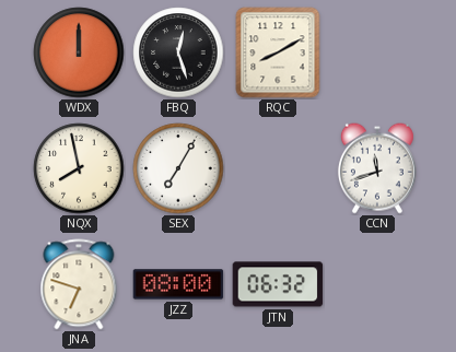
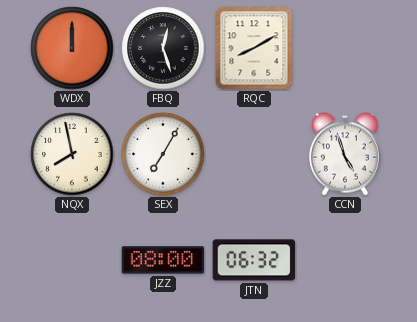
CCN: 11:42 -> 4:57 (345, 154)
JNA: 6:48 -> none (79, 284)
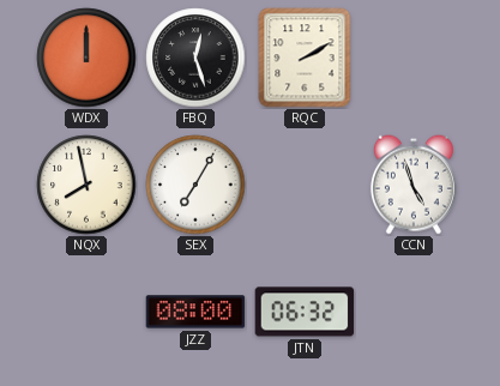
RQC: 8:10 -> 2:10 (305, 58)
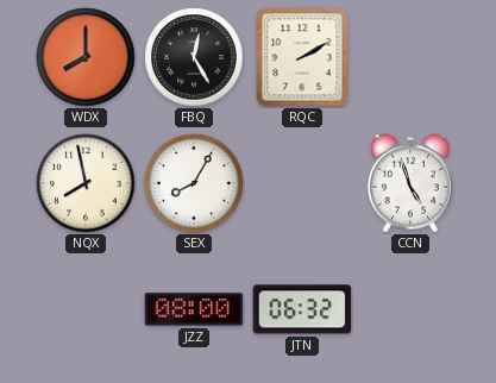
WDX: 12:00 -> 8:00 (86, 57)
FBQ: 12:27 -> 12:25 (194, 57)
SEX: 7:05 -> 8:05 (194, 183)
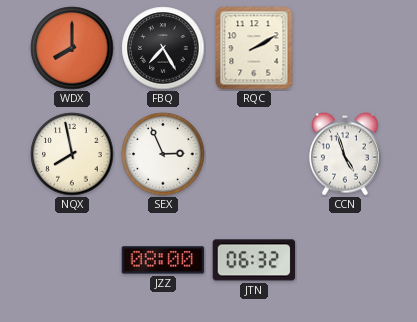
FBQ: 12:25 -> 7:25 (163, 48)
SEX: 8:05 -> 2:56 (163, 154)
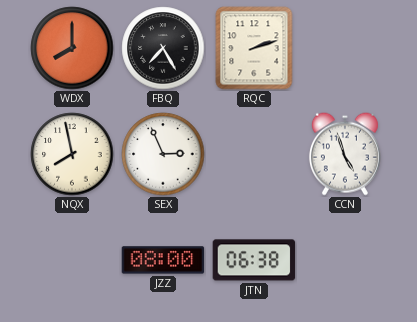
RQC: 2:10 -> 2:12 (254, 48)
JTN: 06:32 -> 06:38 (254, 260)
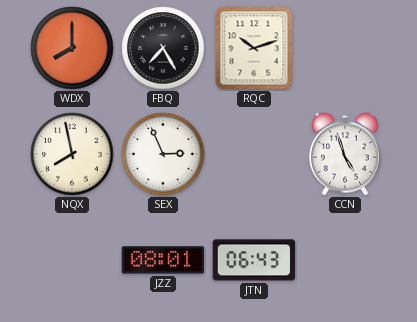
RQC: 2:12 -> 10:12 (254, 48)
JZZ: 08:00 -> 08:01 (163, 260)
JTN: 06:38 -> 06:43 (254, 260)
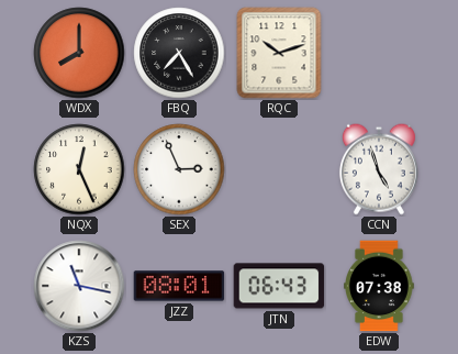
NQX: 7:58 -> 12:26 (79, 169)
KZS: none -> 11:17 (79, 286)
EDW: none -> 07:38 (379, 286)
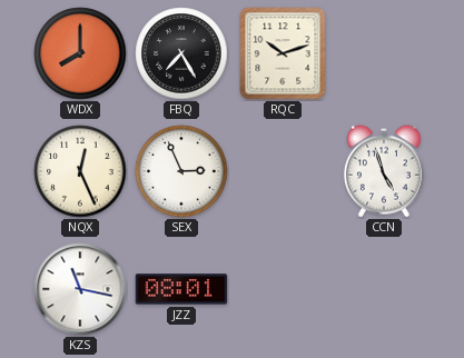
JTN: 06:43 -> none (279, 286)
EDW: 07:38 -> none (379, 286)
